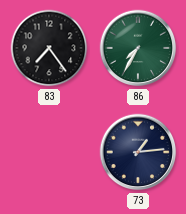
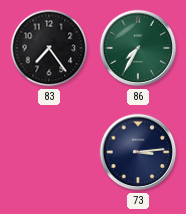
73: 1:14 -> 3:14 (138, 152)
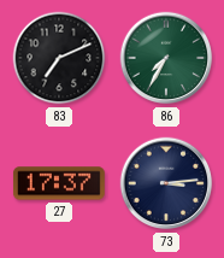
83: 7:24 -> 7:11 (59, 58)
27: none -> 17:37 (59, 183)
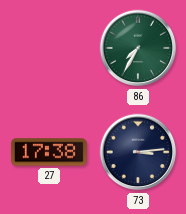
83: 7:11 -> none (59, 58)
27: 17:37 -> 17:38 (49, 152)
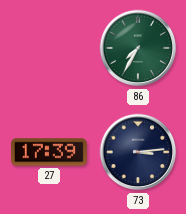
27: 17:38 -> 17:39 (49, 152)
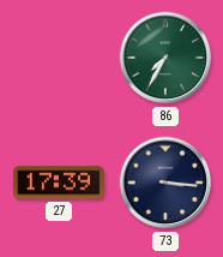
73: 3:14 -> 3:16 (165, 183)
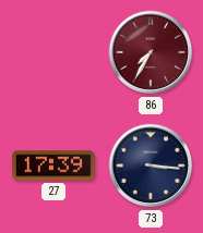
86 dial: green -> burgundy (151, 52)
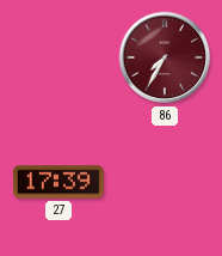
73: 3:16 -> none (151, 165)
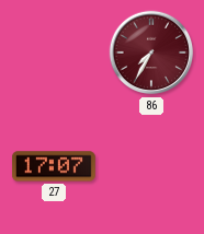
27: 17:39 -> 17:07 (54, 166)
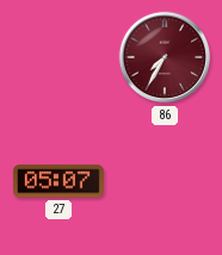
27: 17:07 -> 05:07 (58, 181)
